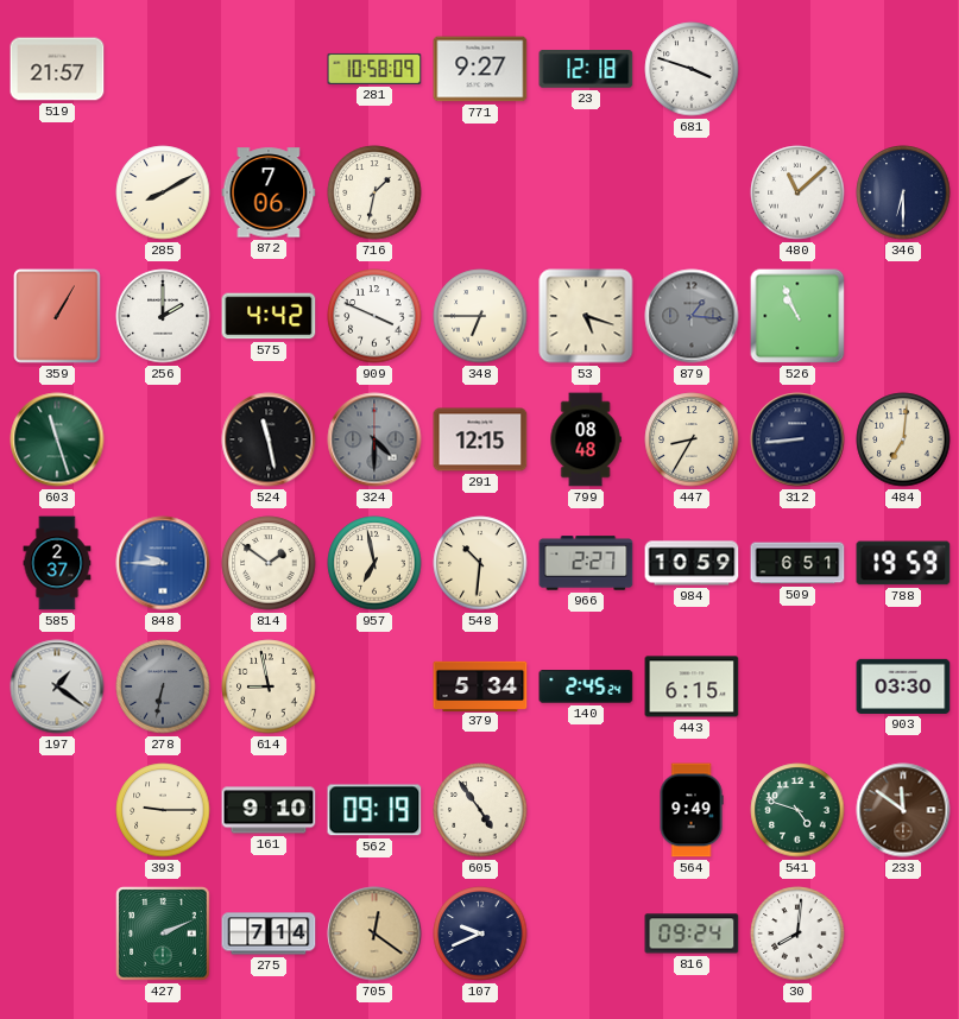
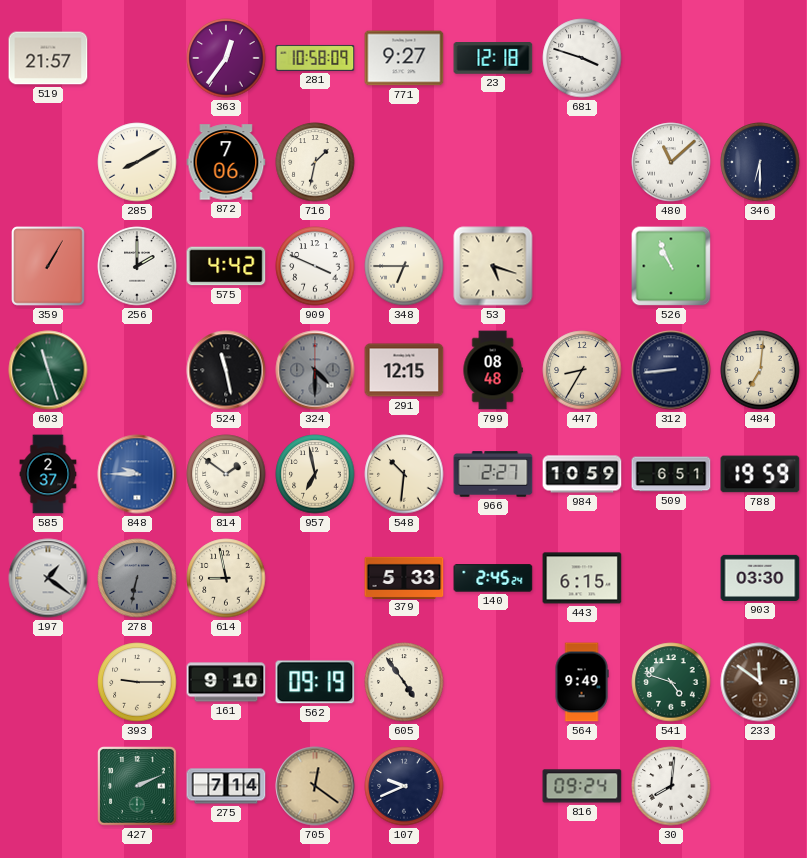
363: none -> 12:36 (226, 58)
879: 1:16 -> none (692, 316)
379: 5:34 -> 5:33 (404, 577)
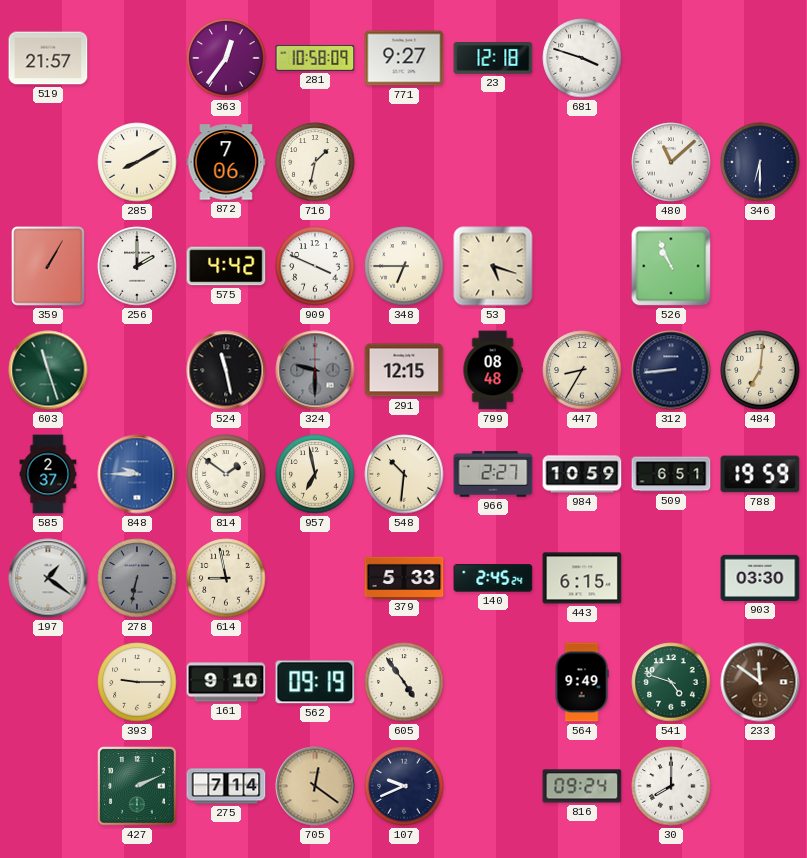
324: 4:30 -> 9:30 (315, 370)
30: 8:01 -> 8:00 (671, 786)
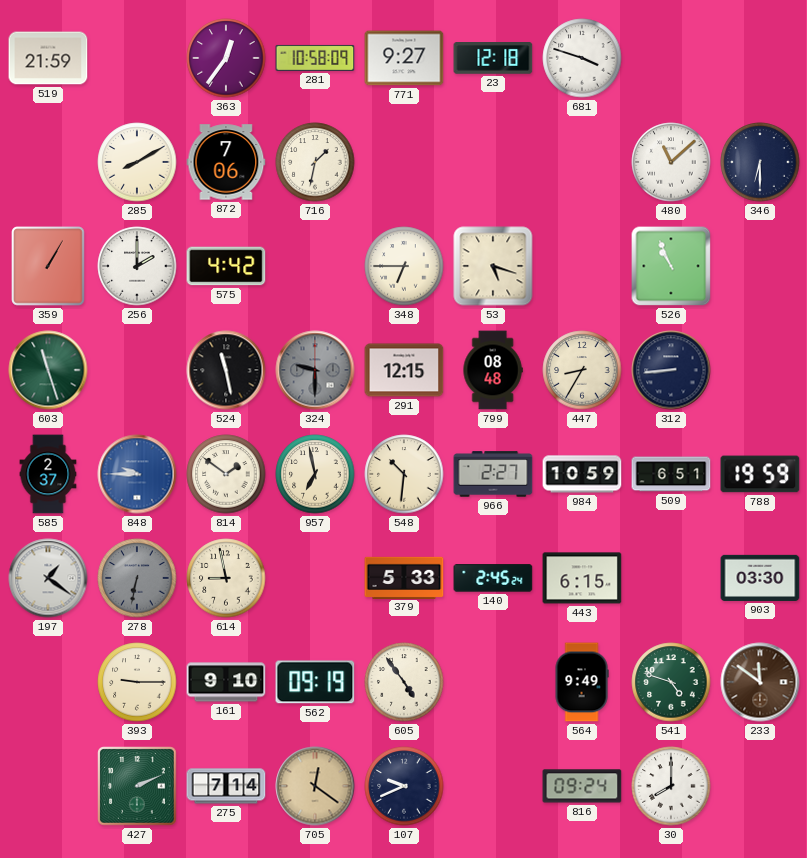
519: 21:57 -> 21:59 (48, 58)
909: 3:49 -> none (315, 266)
484: 7:01 -> none (760, 370)
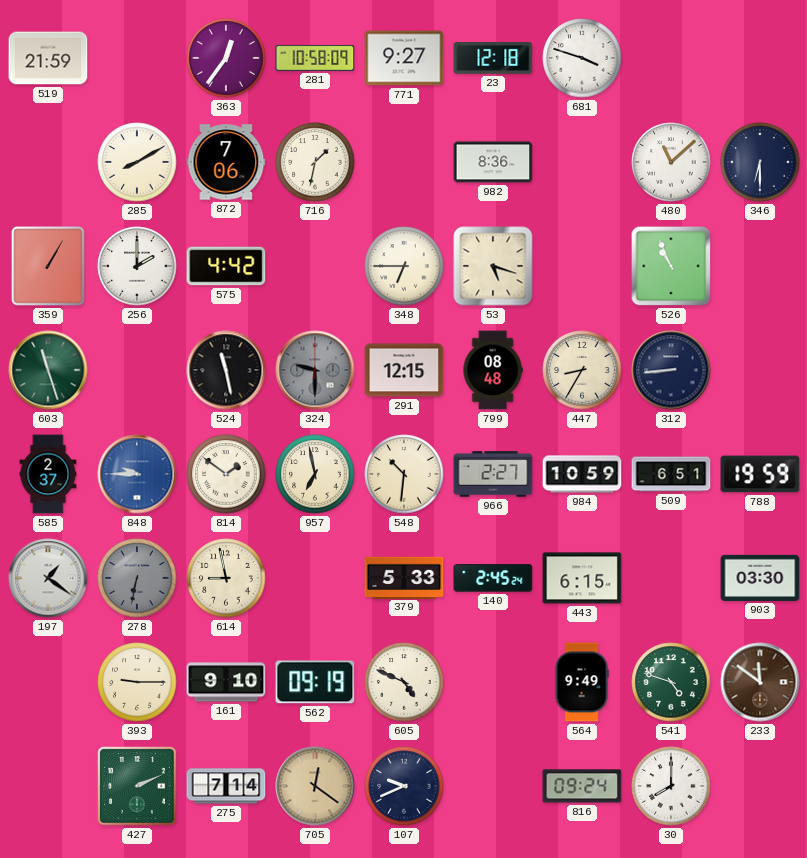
982: none -> 8:36 (493, 162)
605: 4:54 -> 4:49 (404, 682)
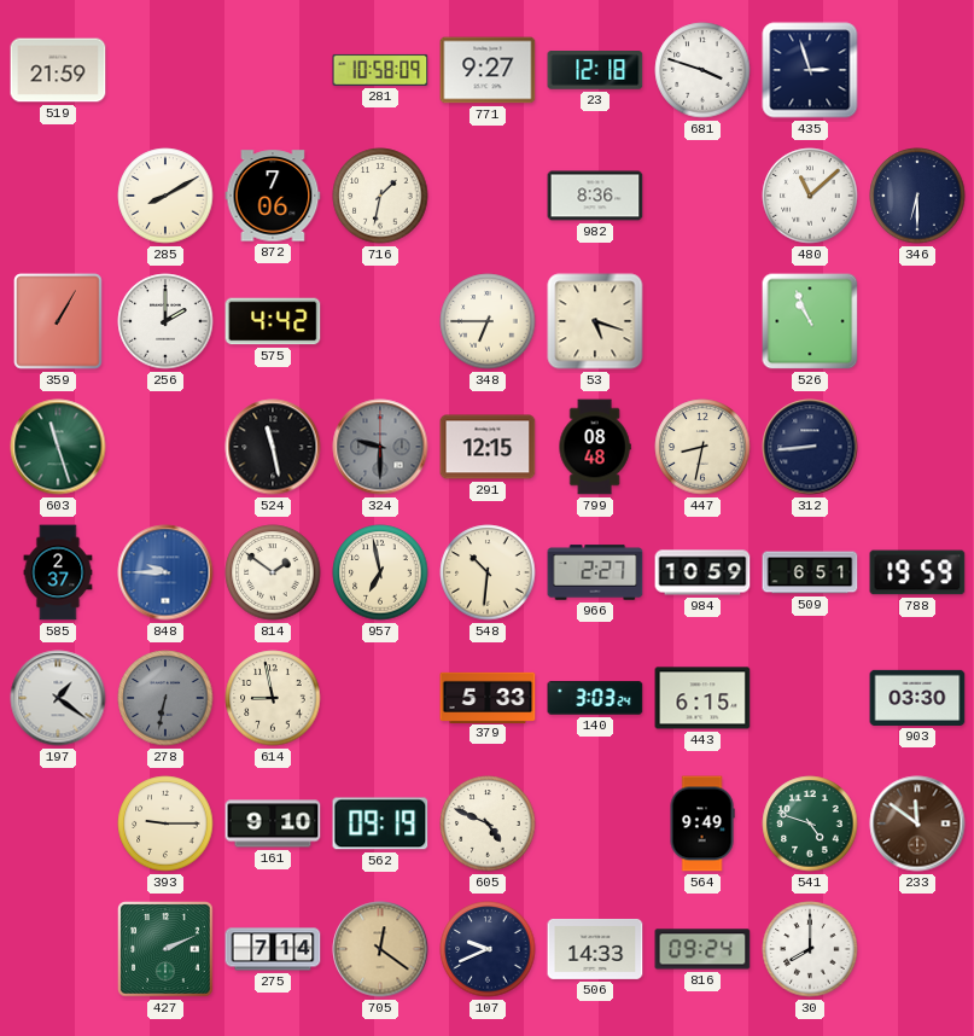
363: 12:36 -> none (226, 58)
435: none -> 2:57 (810, 70)
447: 8:35 -> 8:32 (702, 447)
140: 2:45 -> 3:03 (595, 698)
506: none -> 14:33 (595, 949)
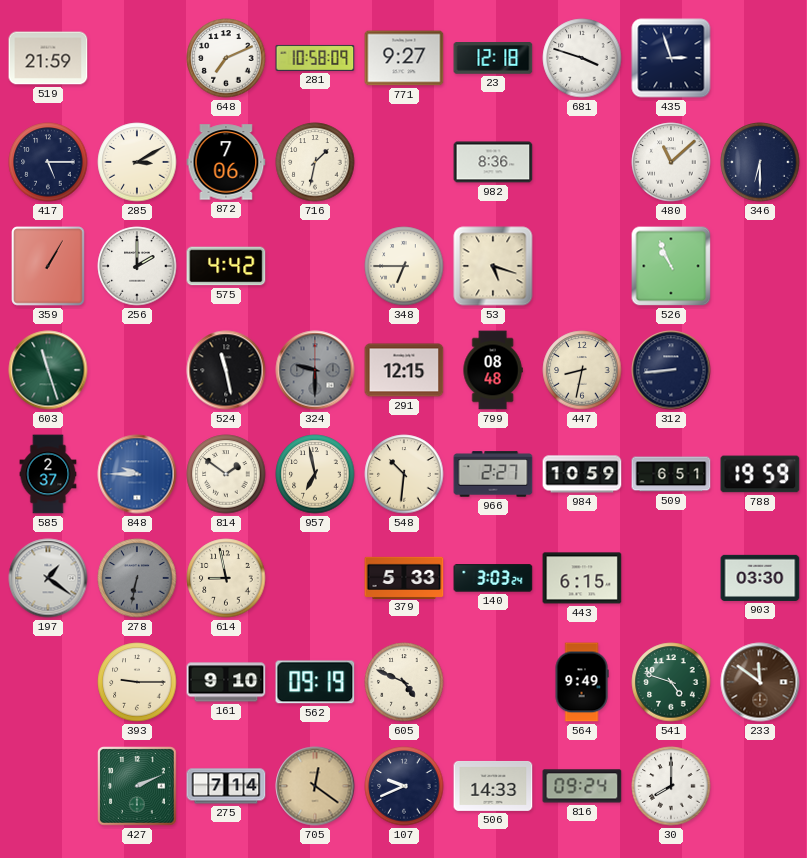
648: none -> 7:11 (226, 58)
417: none -> 5:15 (48, 162)
285: 8:10 -> 3:10 (137, 162)
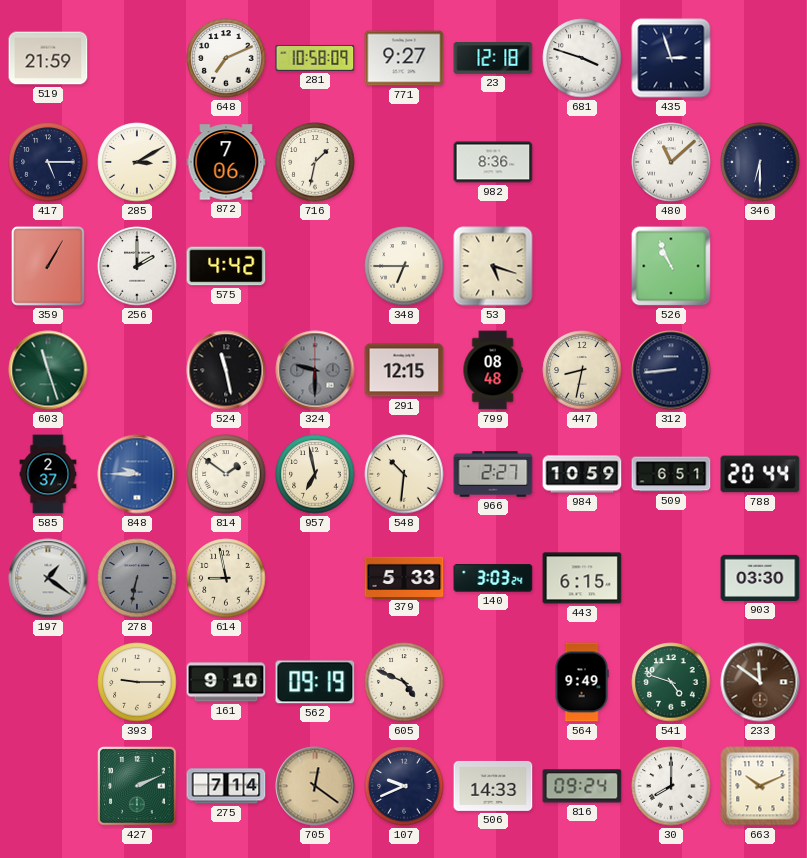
788: 19:59 -> 20:44 (760, 474)
663: none -> 10:11 (760, 786)
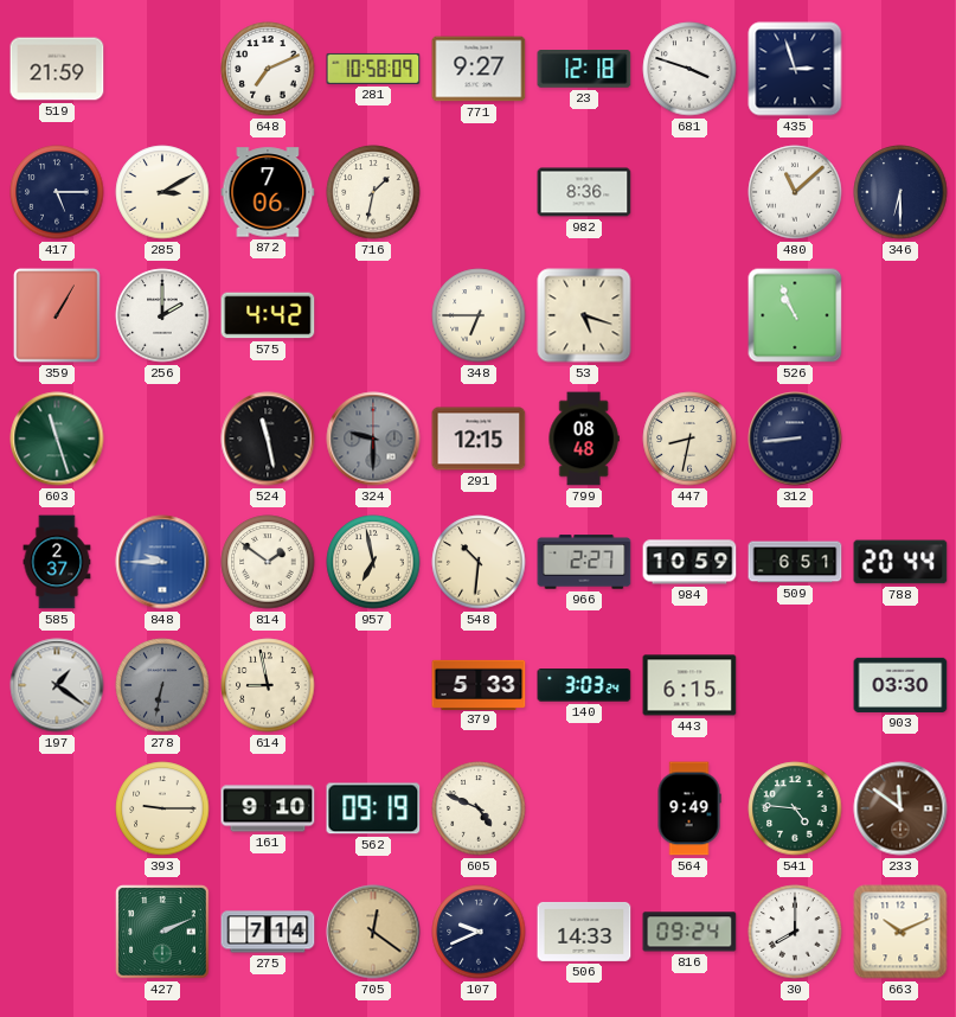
541: 4:48 -> 4:46 (795, 808)
